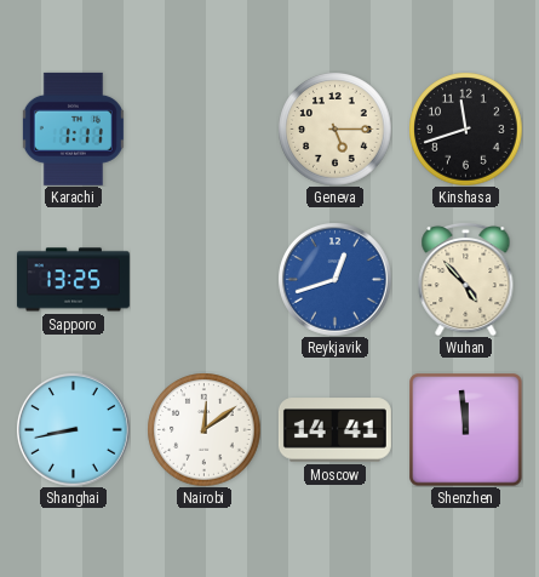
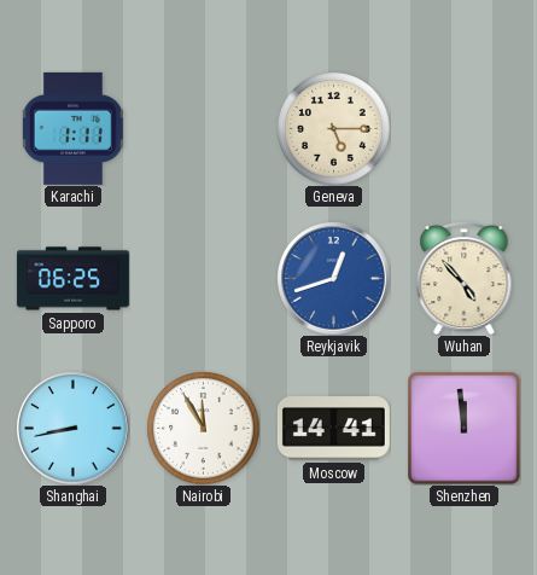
Kinshasa: 11:42 -> none (465, 128)
Sapporo: 13:25 -> 06:25 (72, 279)
Nairobi: 12:09 -> 11:55 (203, 428)
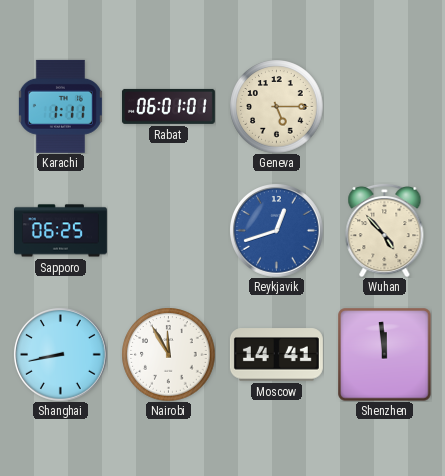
Rabat: none -> 06:01 (168, 106)
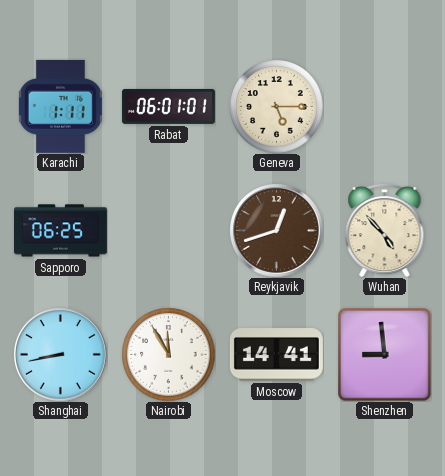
Reykjavik dial: blue -> brown (277, 231)
Shenzhen: 11:59 -> 8:59 (384, 354)
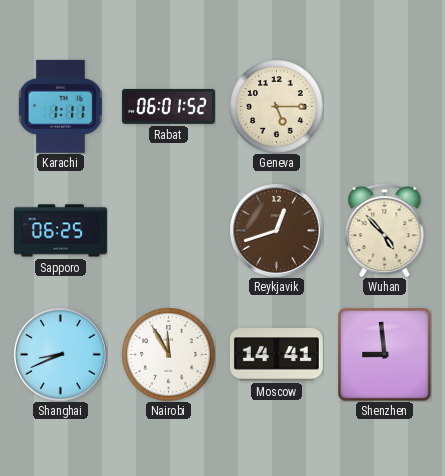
Rabat: 06:01:01 -> 06:01:52 (168, 106)
Shanghai: 8:43 -> 8:41 (61, 355)
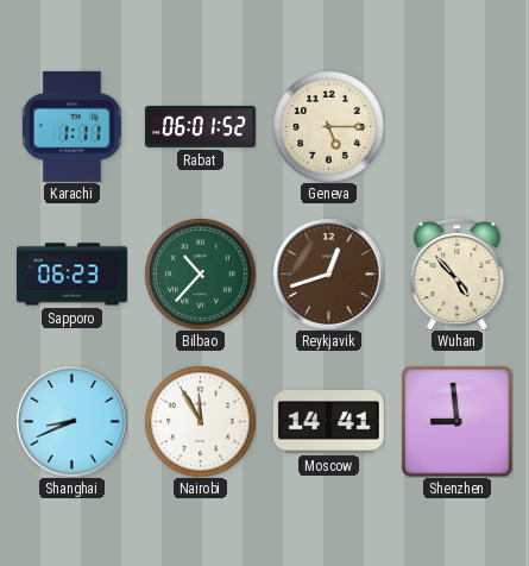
Sapporo: 06:25 -> 06:23 (71, 275)
Bilbao: none -> 10:37 (200, 273)
